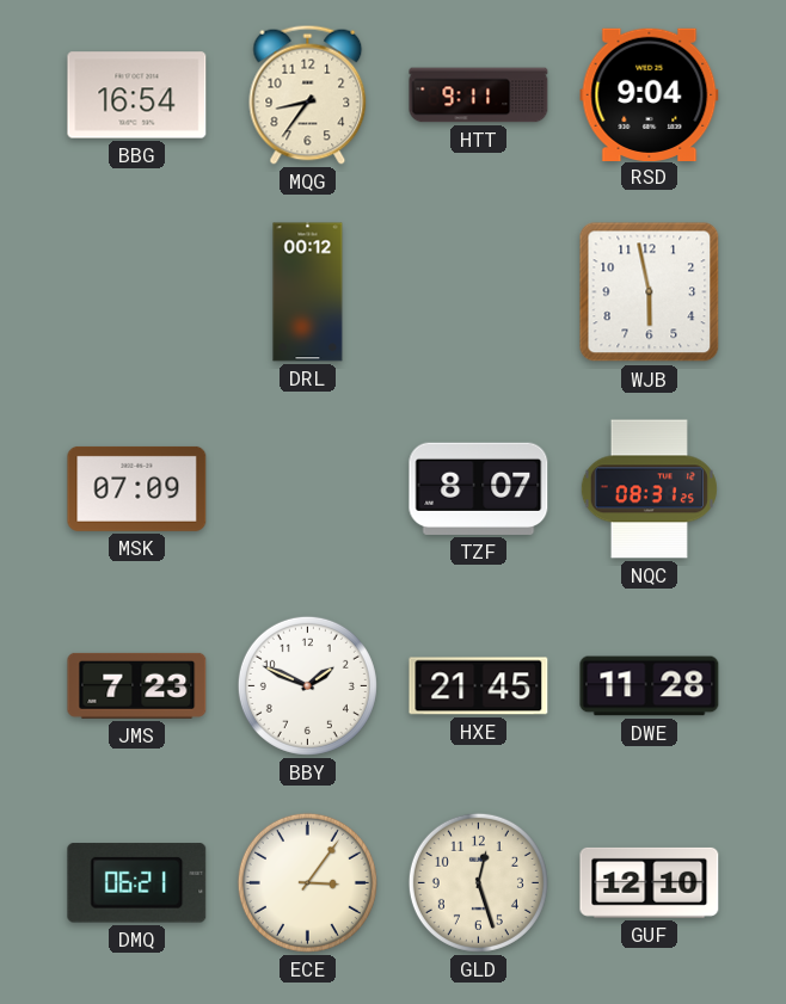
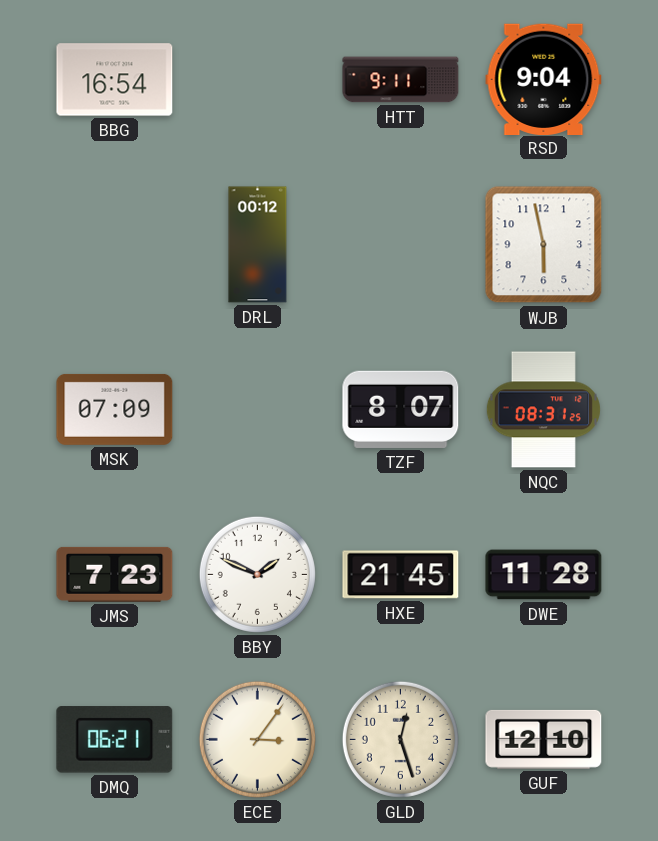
MQG: 8:36 -> none (308, 94)
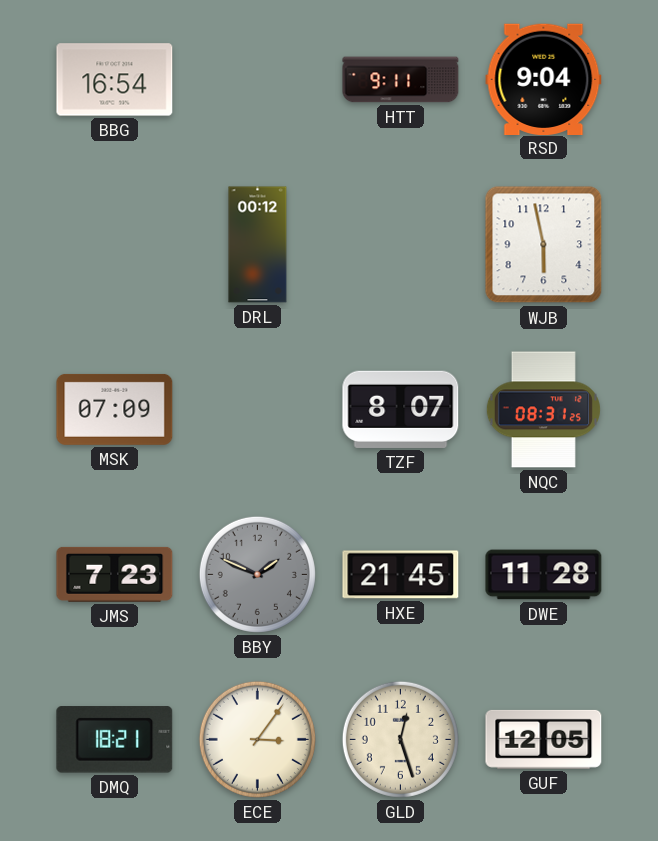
BBY dial: white -> grey (257, 574)
DMQ: 06:21 -> 18:21 (115, 740)
GUF: 12:10 -> 12:05 (544, 739)
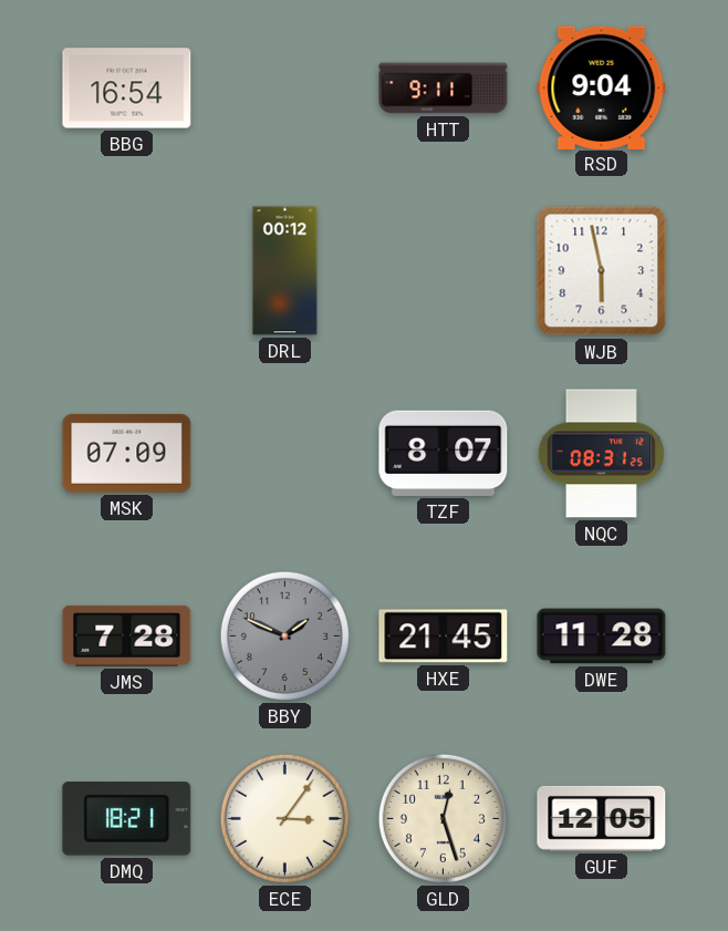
JMS: 7:23 -> 7:28 (127, 635)
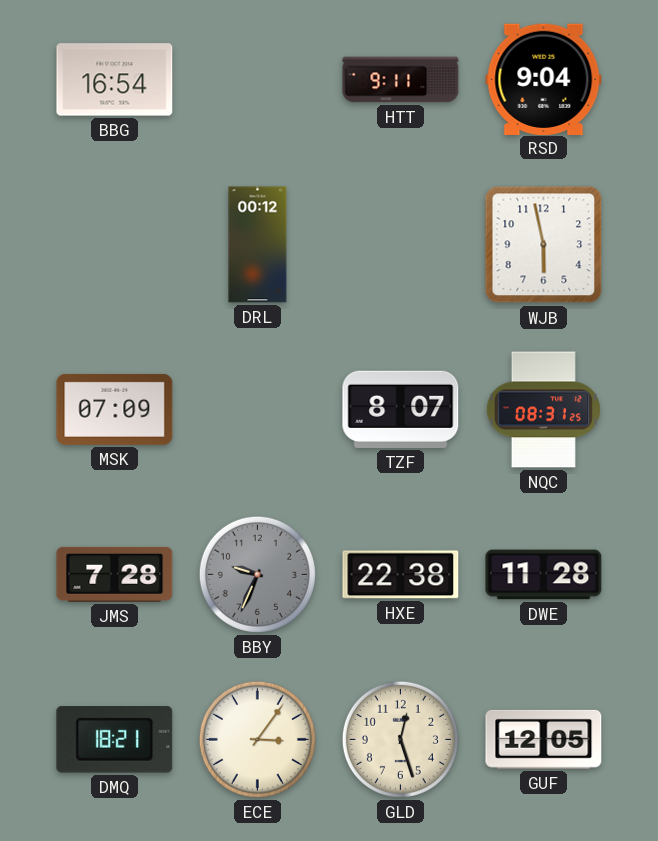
BBY: 1:49 -> 9:34 (257, 574)
HXE: 21:45 -> 22:38 (401, 575)
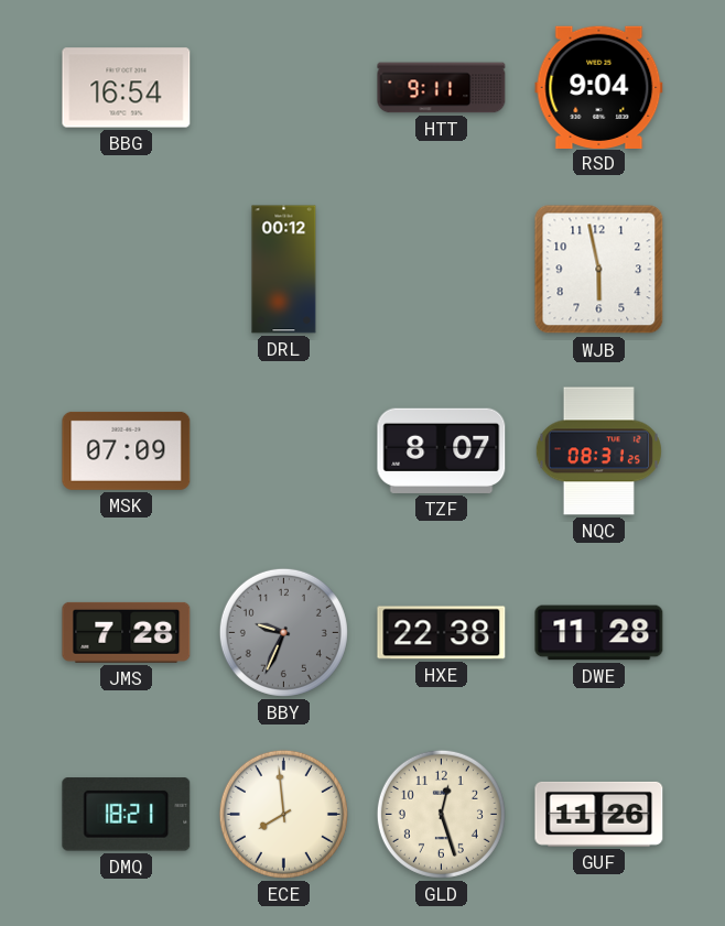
ECE: 3:06 -> 7:59 (283, 814)
GUF: 12:05 -> 11:26 (599, 814)
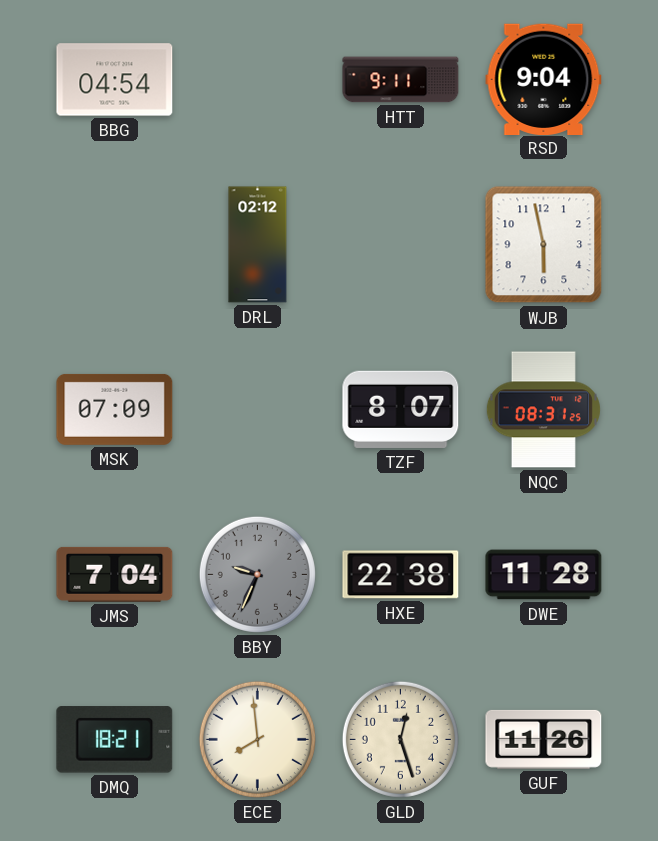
BBG: 16:54 -> 04:54 (115, 80)
DRL: 00:12 -> 02:12 (258, 245)
JMS: 7:28 -> 7:04 (115, 574)
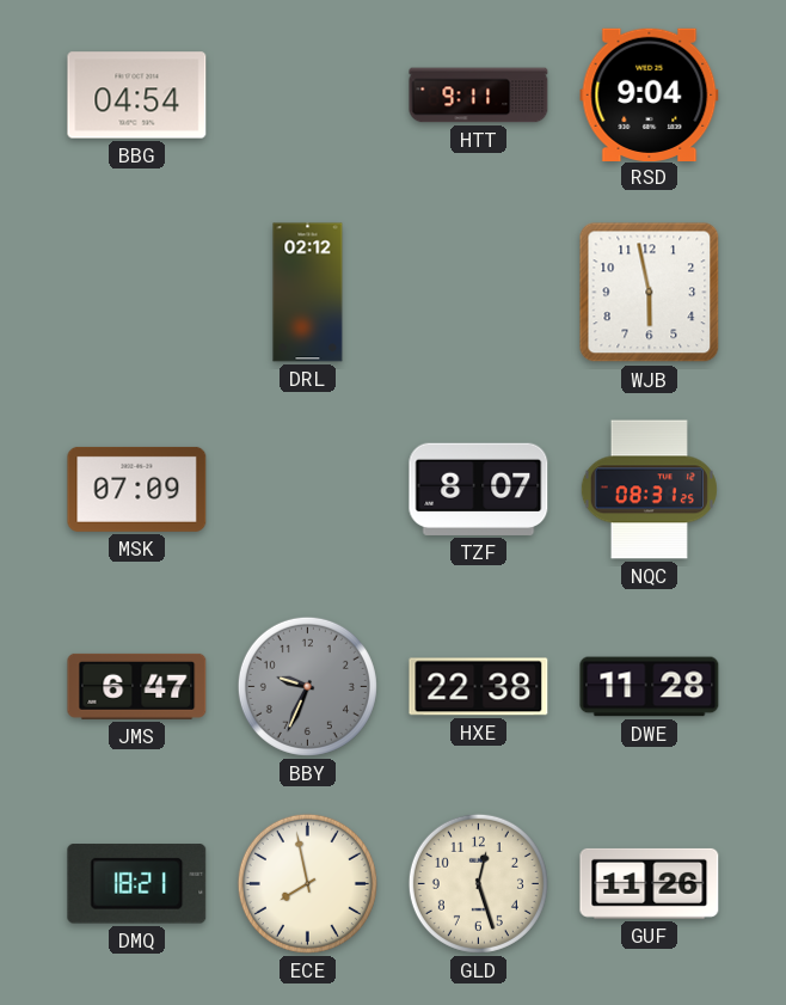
JMS: 7:04 -> 6:47 (137, 686)
ECE: 7:59 -> 7:58 (307, 883)
